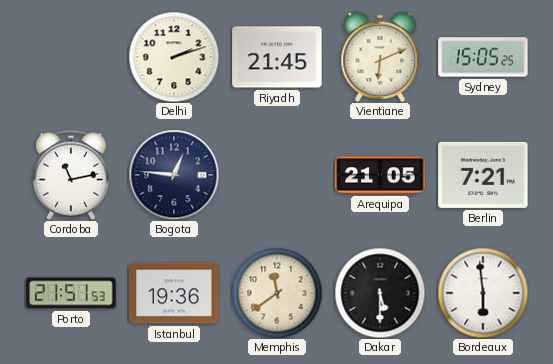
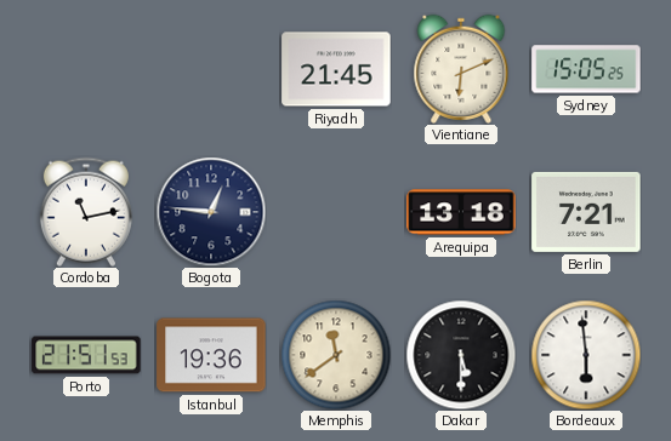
Delhi: 2:12 -> none (174, 57)
Arequipa: 21:05 -> 13:18 (461, 212)
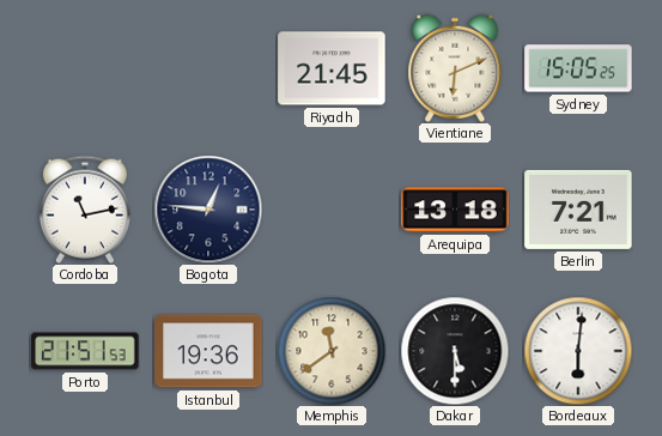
Bordeaux: 5:59 -> 6:01 (578, 351)
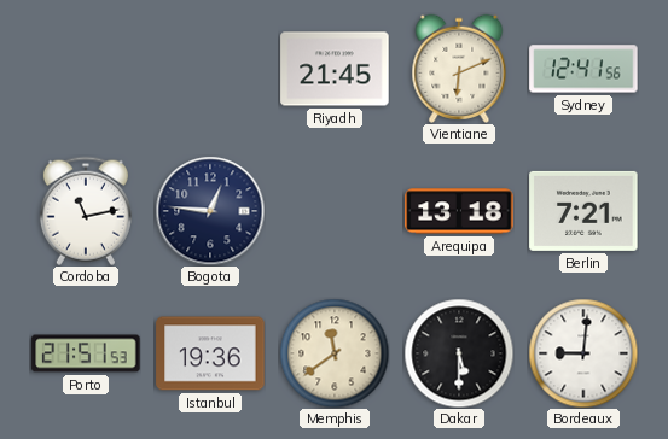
Sydney: 15:05 -> 12:41 (583, 69)
Bordeaux: 6:01 -> 9:01 (583, 353)
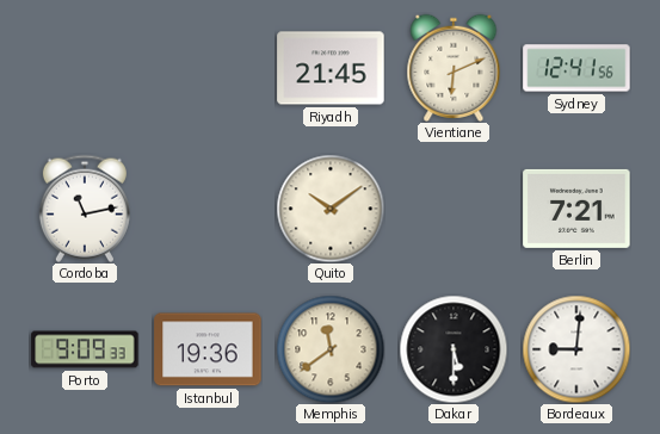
Bogota: 12:46 -> none (210, 211)
Quito: none -> 10:09 (331, 209)
Arequipa: 13:18 -> none (459, 211)
Porto: 21:51 -> 9:09 (85, 349)
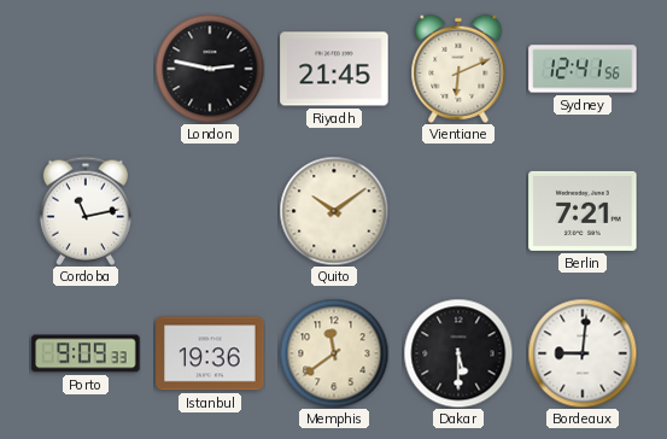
London: none -> 2:47 (210, 69)
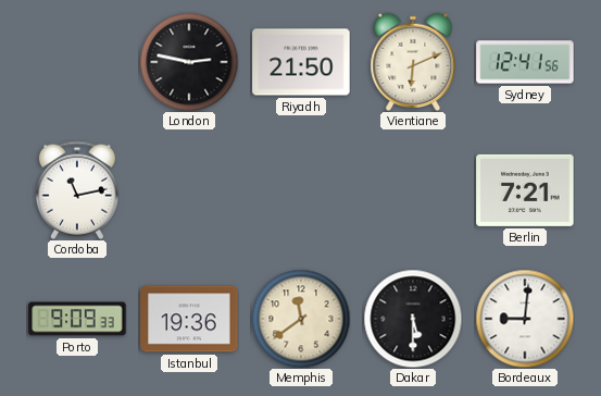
Riyadh: 21:45 -> 21:50 (301, 62)
Quito: 10:09 -> none (334, 211)
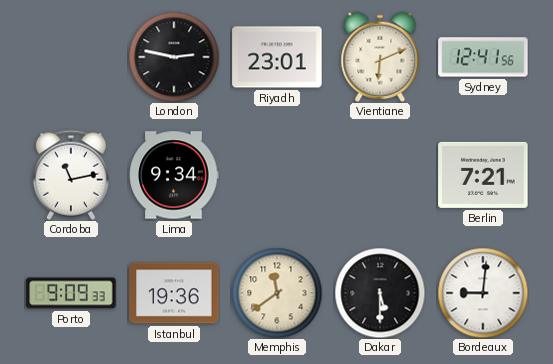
Riyadh: 21:50 -> 23:01 (277, 57)
Lima: none -> 9:34 (174, 175)
